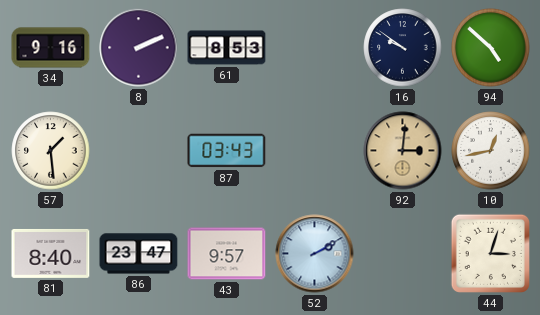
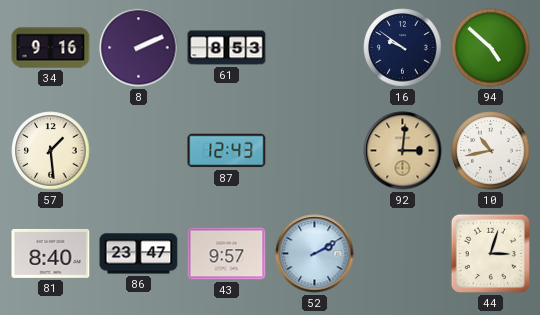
87: 03:43 -> 12:43 (227, 151)
10: 12:43 -> 10:43 (491, 151)
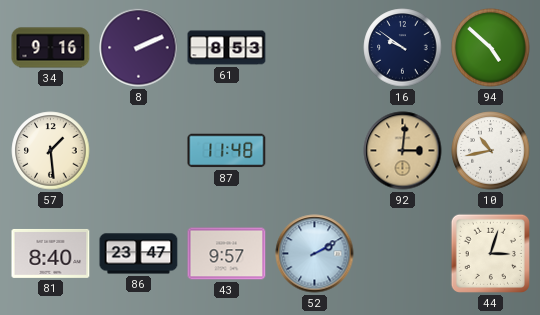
87: 12:43 -> 11:48 (227, 151)
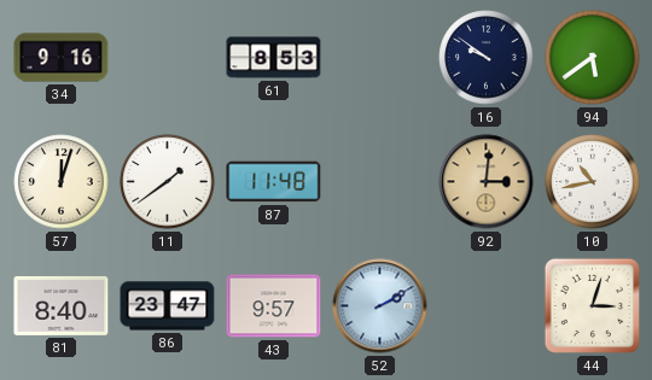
8: 2:11 -> none (139, 48)
94: 4:52 -> 5:39 (593, 58)
57: 1:29 -> 12:03 (62, 182)
11: none -> 1:39 (168, 182)
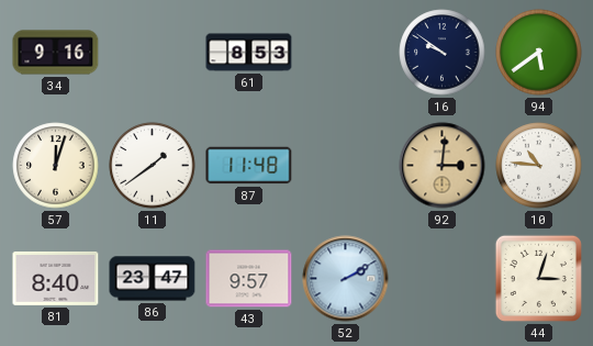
10: 10:43 -> 10:46 (539, 166)
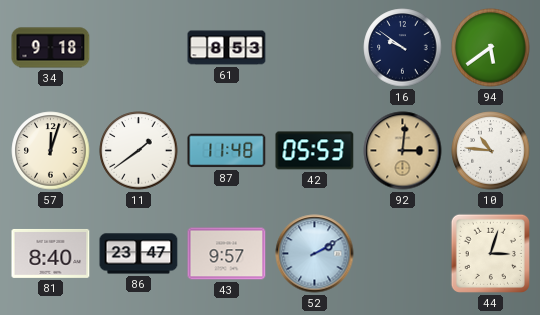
34: 9:16 -> 9:18 (51, 48)
42: none -> 05:53 (315, 151)
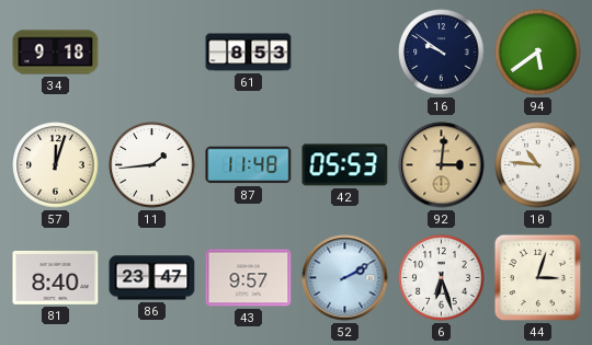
11: 1:39 -> 1:44 (152, 165)
6: none -> 6:27 (442, 278)
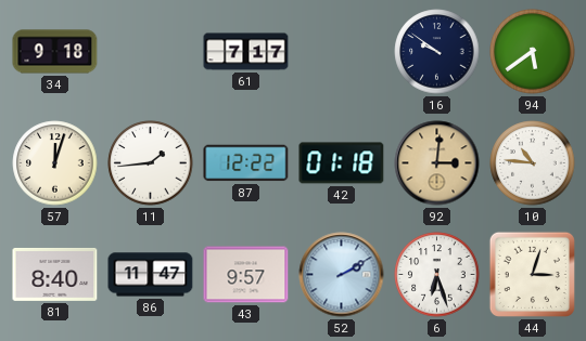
61: 8:53 -> 7:17 (246, 52)
87: 11:48 -> 12:22 (246, 163)
42: 05:53 -> 01:18 (342, 163)
86: 23:47 -> 11:47 (151, 275)
